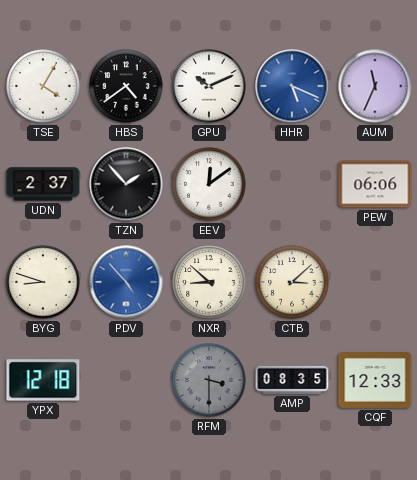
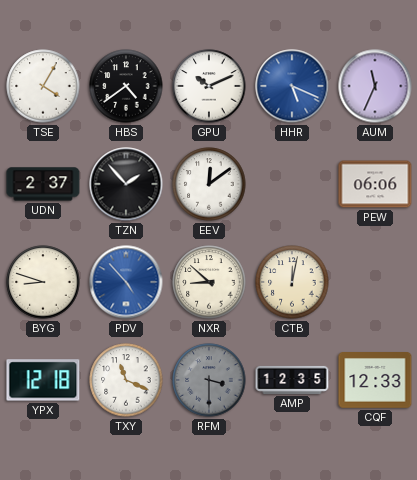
CTB: 3:08 -> 12:02 (292, 282)
TXY: none -> 11:19 (126, 380)
AMP: 08:35 -> 12:35 (292, 380)
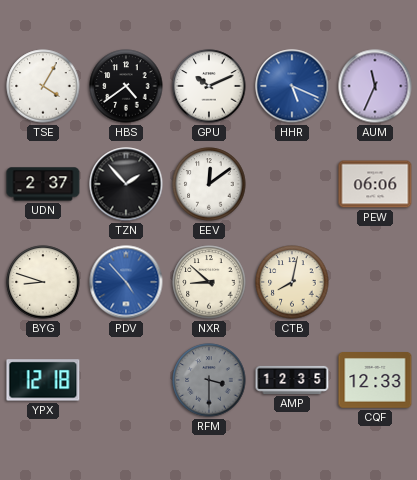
CTB: 12:02 -> 8:02 (292, 282)
TXY: 11:19 -> none (126, 380)
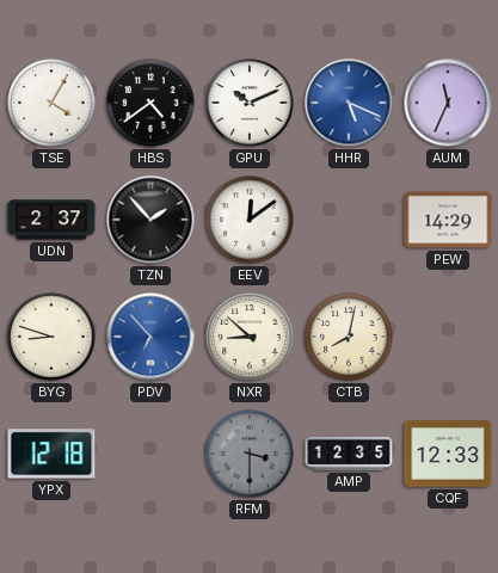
PEW: 06:06 -> 14:29 (448, 220)
PDV: 4:53 -> 6:53 (150, 337)
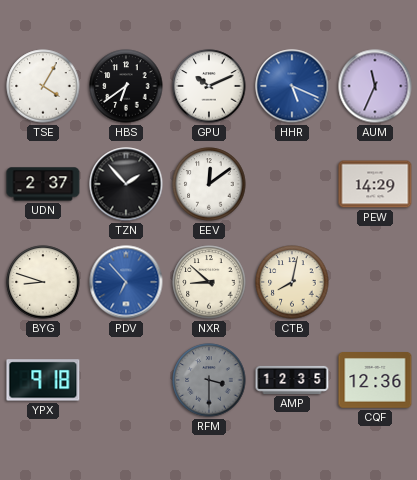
HBS: 4:39 -> 6:39 (126, 86)
YPX: 12:18 -> 9:18 (43, 380)
CQF: 12:33 -> 12:36 (375, 381)
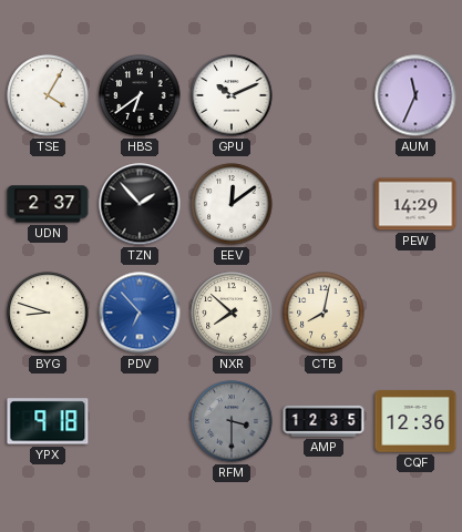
HHR: 5:19 -> none (292, 86)
NXR: 8:52 -> 7:52 (232, 313)
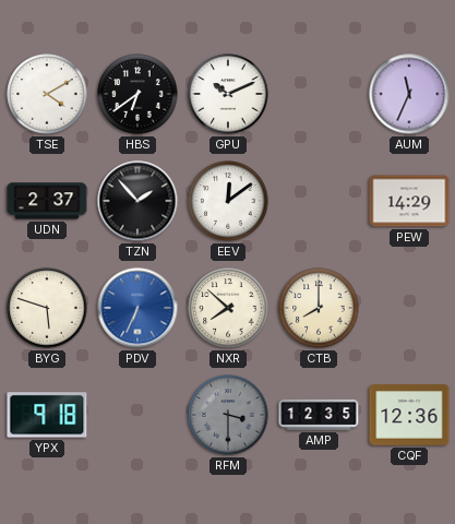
TSE: 4:05 -> 4:10 (47, 94)
BYG: 8:48 -> 5:48 (47, 308)
PDV: 6:53 -> 6:34 (137, 308)
CTB: 8:02 -> 8:00 (319, 308)
